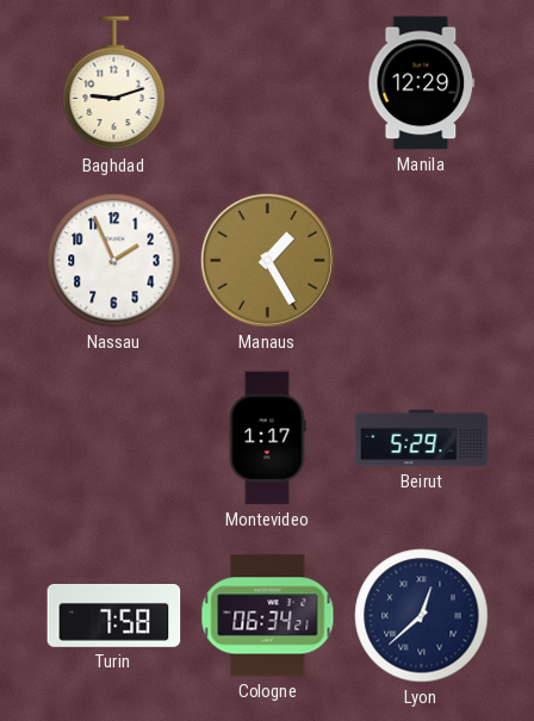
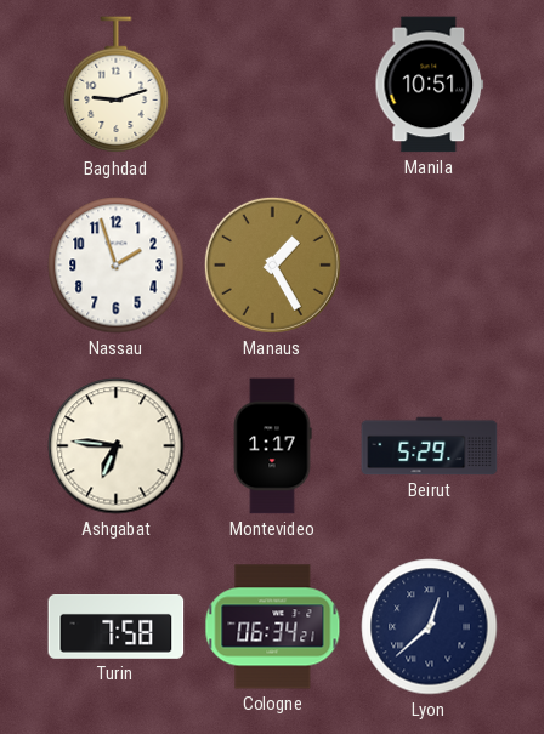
Manila: 12:29 -> 10:51 (430, 85)
Nassau: 1:56 -> 1:57 (117, 266)
Ashgabat: none -> 6:46 (117, 446)
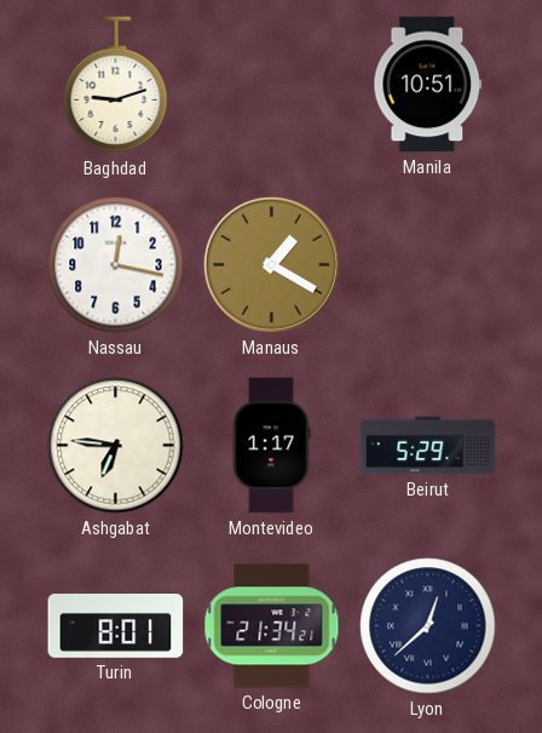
Nassau: 1:57 -> 12:17 (116, 265)
Manaus: 1:25 -> 1:20 (271, 264)
Turin: 7:58 -> 8:01 (116, 626)
Cologne: 06:34 -> 21:34 (272, 626)
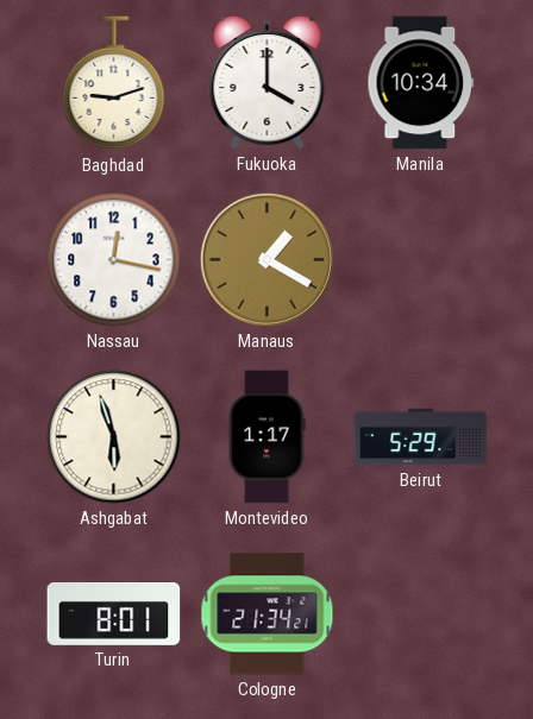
Fukuoka: none -> 4:00 (268, 82)
Manila: 10:51 -> 10:34 (421, 83)
Ashgabat: 6:46 -> 5:57 (114, 437)
Lyon: 12:38 -> none (428, 626)
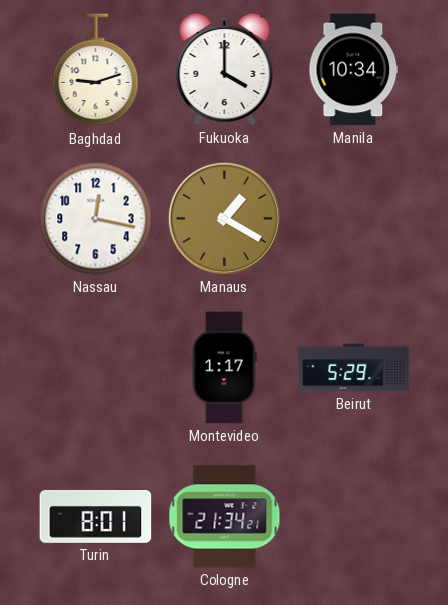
Ashgabat: 5:57 -> none (114, 437)
